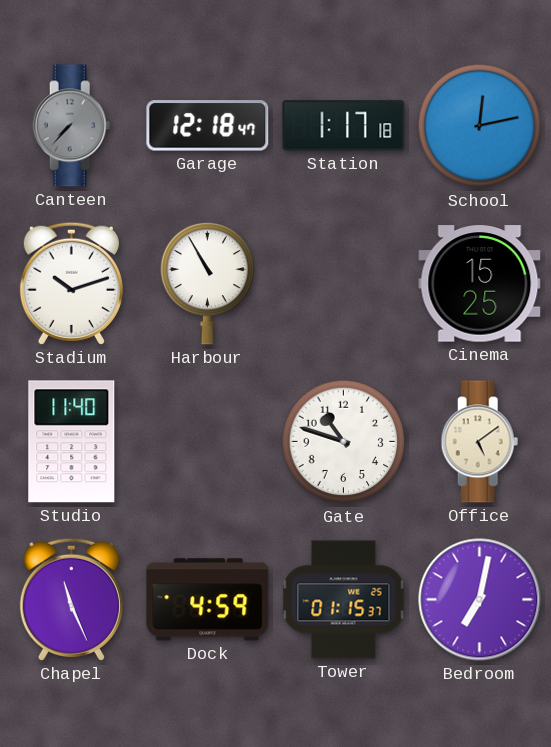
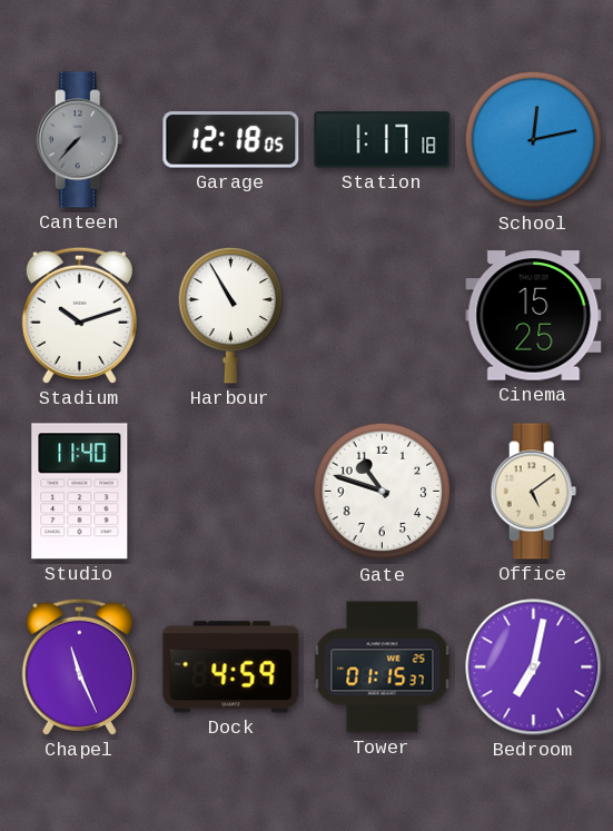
Garage: 12:18:47 -> 12:18:05 (231, 140)
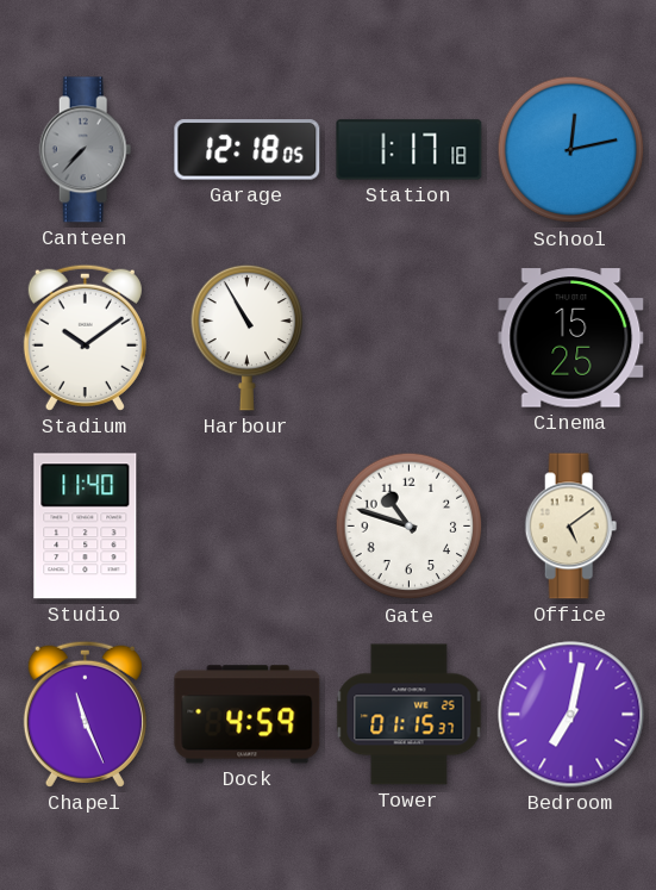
Stadium: 10:12 -> 10:09 (85, 337)
